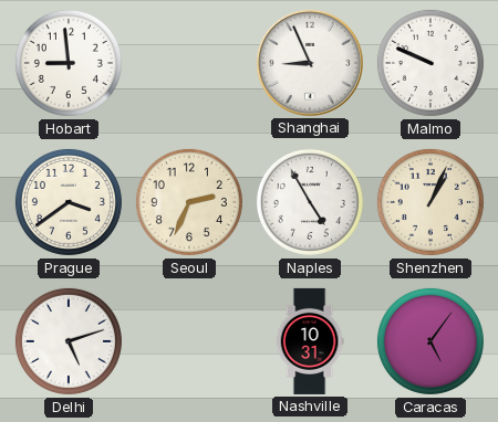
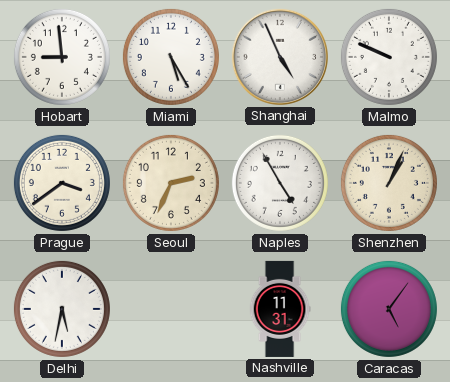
Miami: none -> 5:25 (171, 57)
Shanghai: 8:56 -> 4:56 (280, 57)
Delhi: 5:12 -> 5:32 (62, 309)
Nashville: 10:31 -> 11:31 (280, 309)
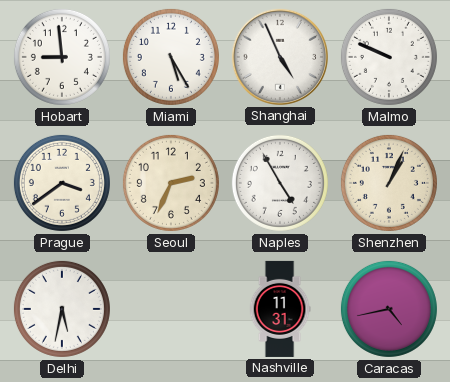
Caracas: 5:06 -> 4:43 (389, 309)
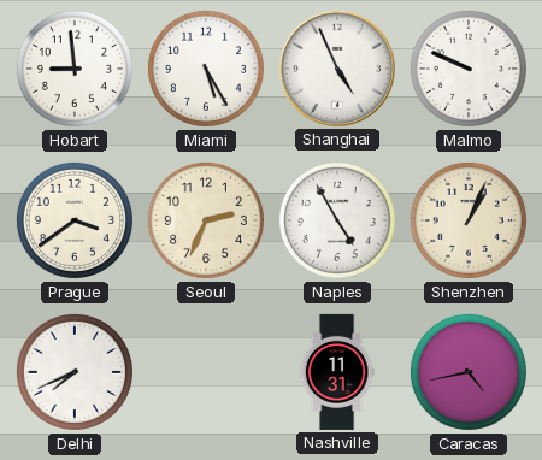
Delhi: 5:32 -> 7:41 (75, 372)
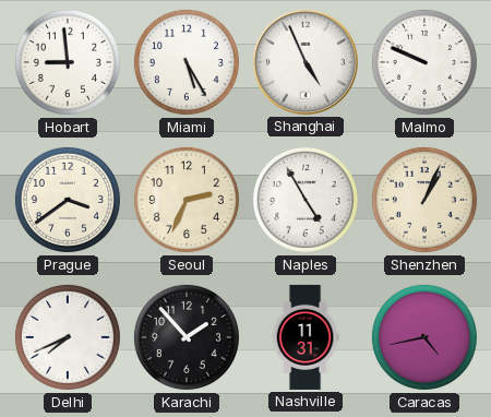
Karachi: none -> 1:53 (187, 337)
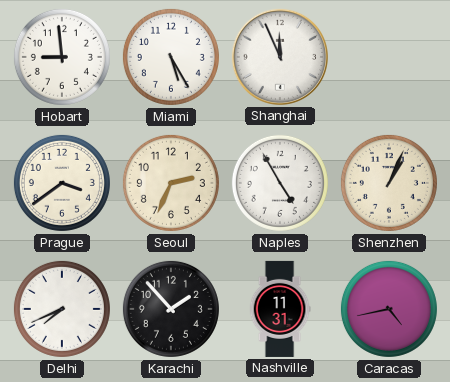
Shanghai: 4:56 -> 11:56 (280, 57)
Malmo: 9:49 -> none (424, 62)
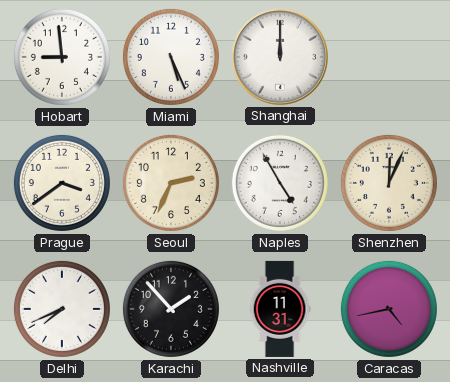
Miami: 5:25 -> 5:26 (171, 57)
Shanghai: 11:56 -> 12:00 (280, 57)
Shenzhen: 1:04 -> 12:04 (389, 183)
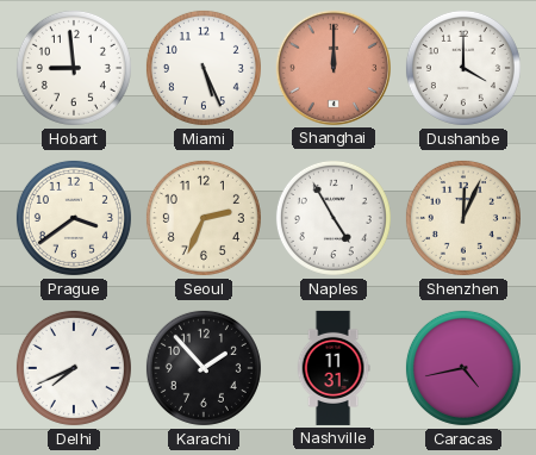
Shanghai dial: white -> salmon (334, 68)
Dushanbe: none -> 4:00 (463, 68)
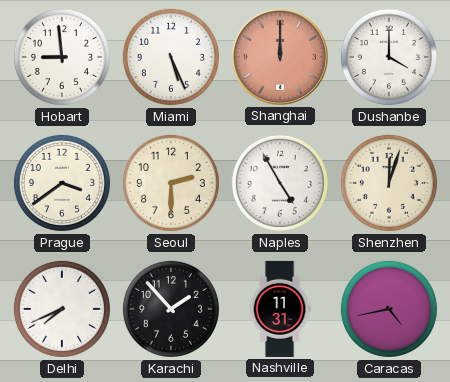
Seoul: 2:34 -> 2:30 (171, 183)
Shenzhen: 12:04 -> 12:03 (389, 183)
